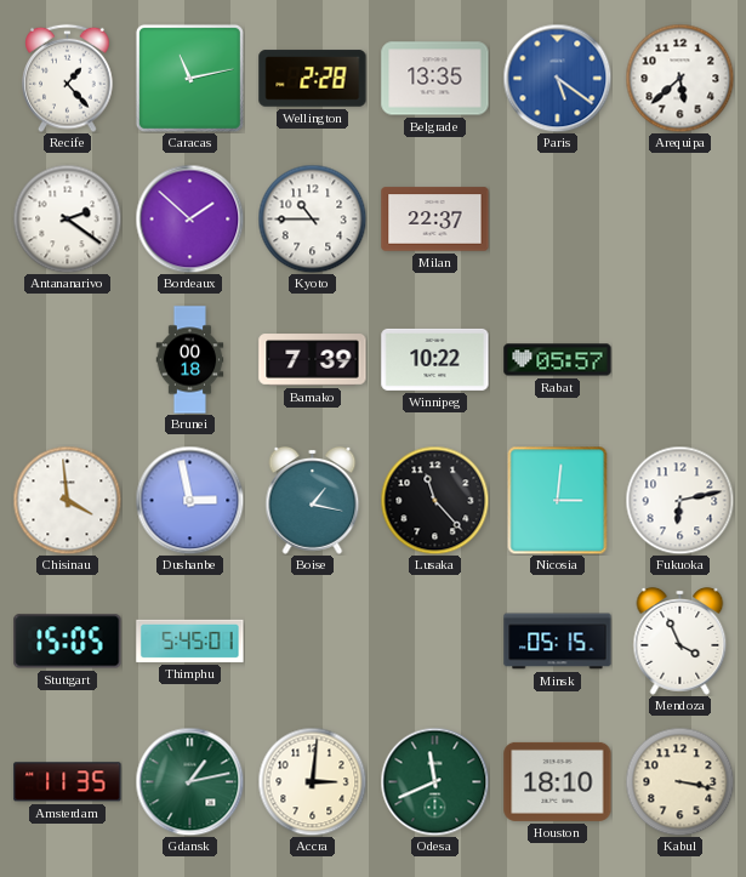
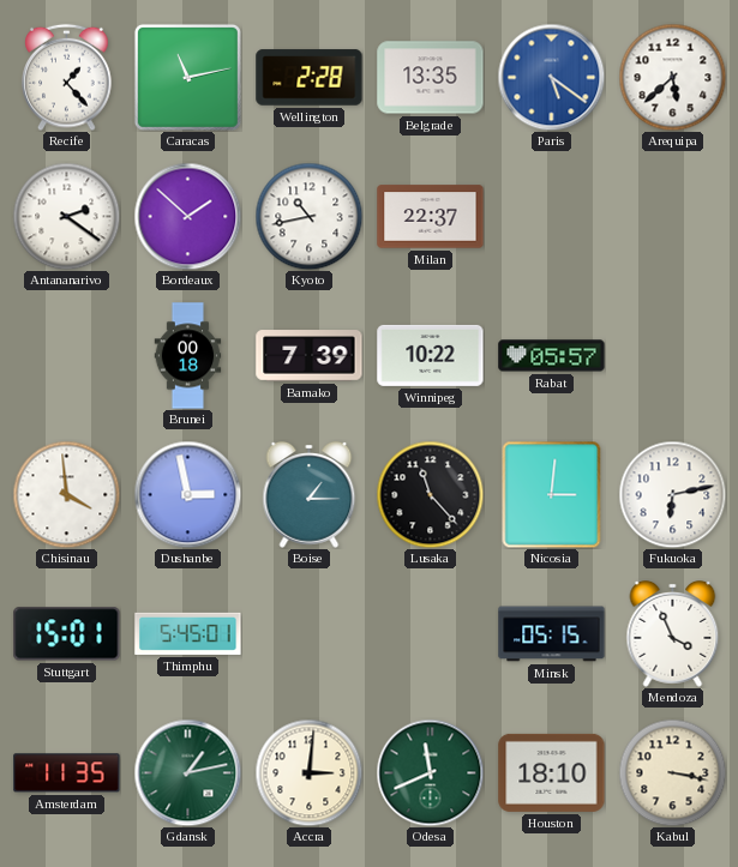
Kyoto: 10:45 -> 10:43 (308, 216)
Boise: 1:17 -> 1:15 (310, 495)
Stuttgart: 15:05 -> 15:01 (67, 634)
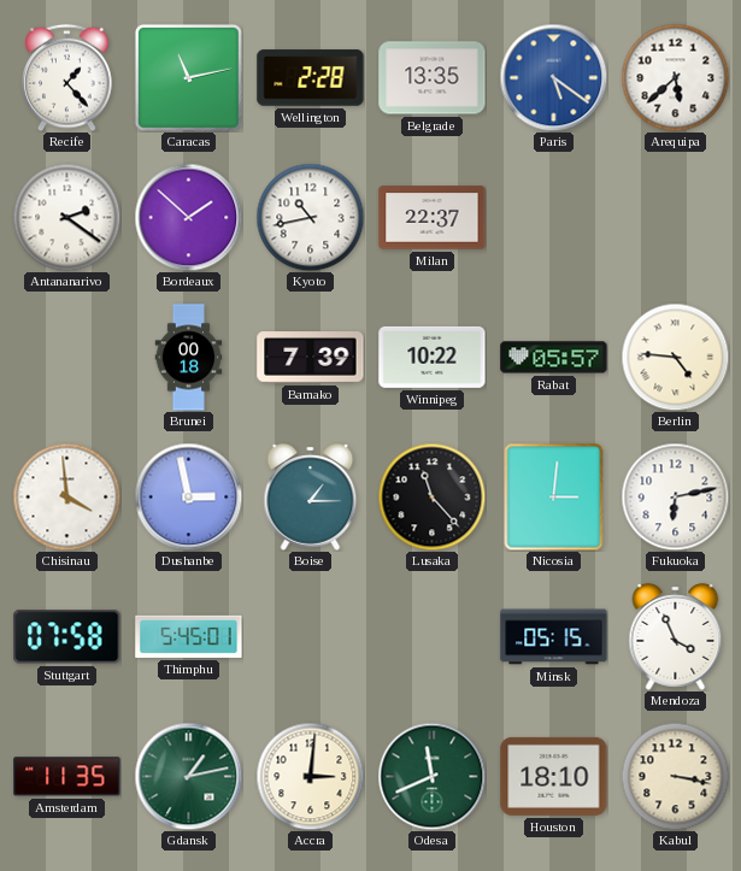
Berlin: none -> 4:46 (675, 357)
Stuttgart: 15:01 -> 07:58 (67, 637)
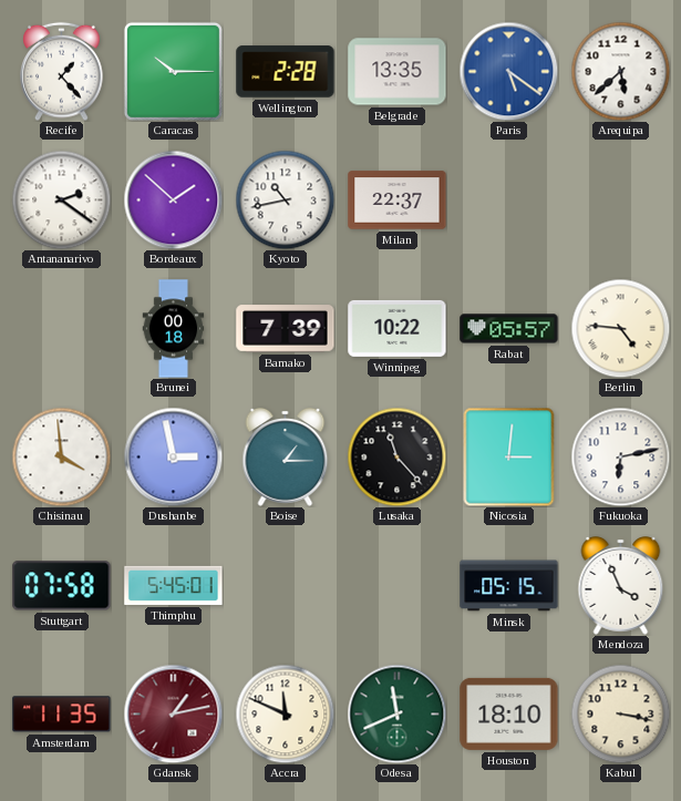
Caracas: 11:13 -> 10:15 (173, 71)
Gdansk dial: green -> burgundy (173, 713)
Accra: 3:01 -> 11:49 (285, 713)
